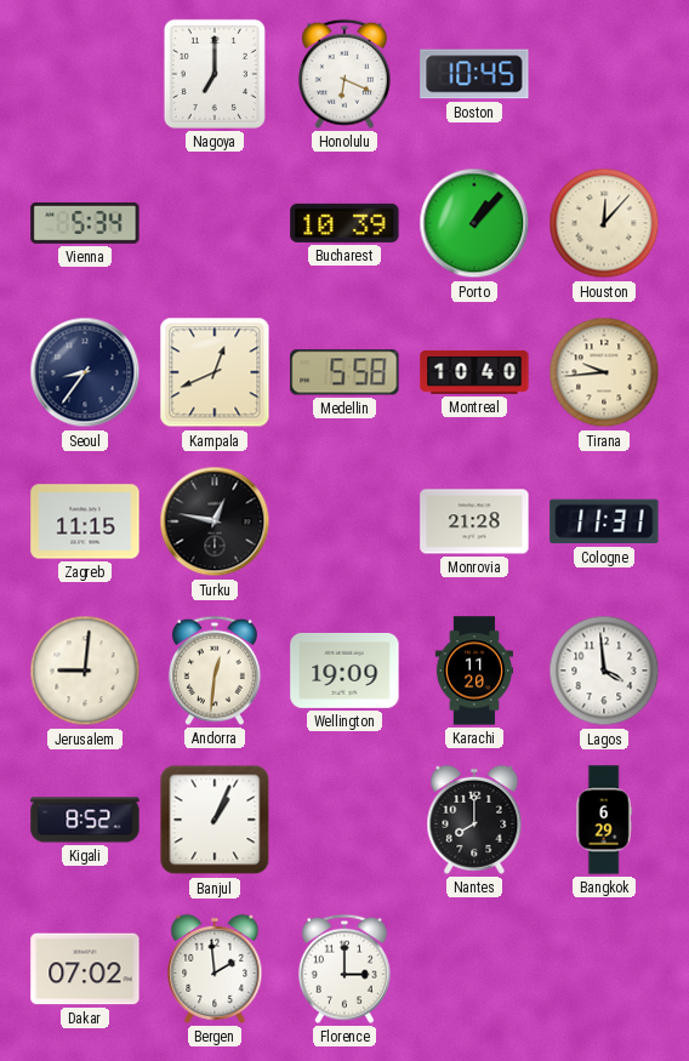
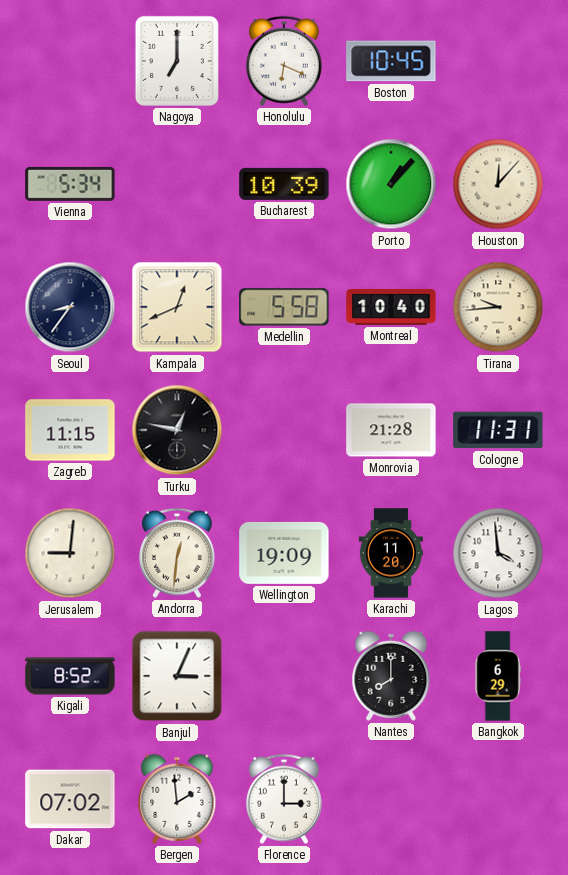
Banjul: 1:04 -> 3:04 (177, 676)
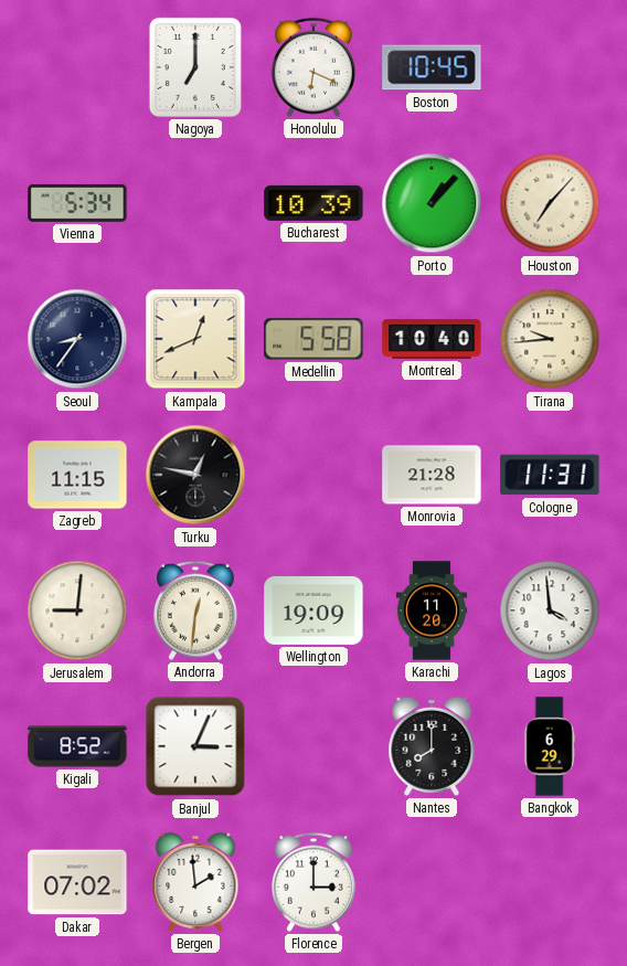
Houston: 12:07 -> 7:07 (550, 203)
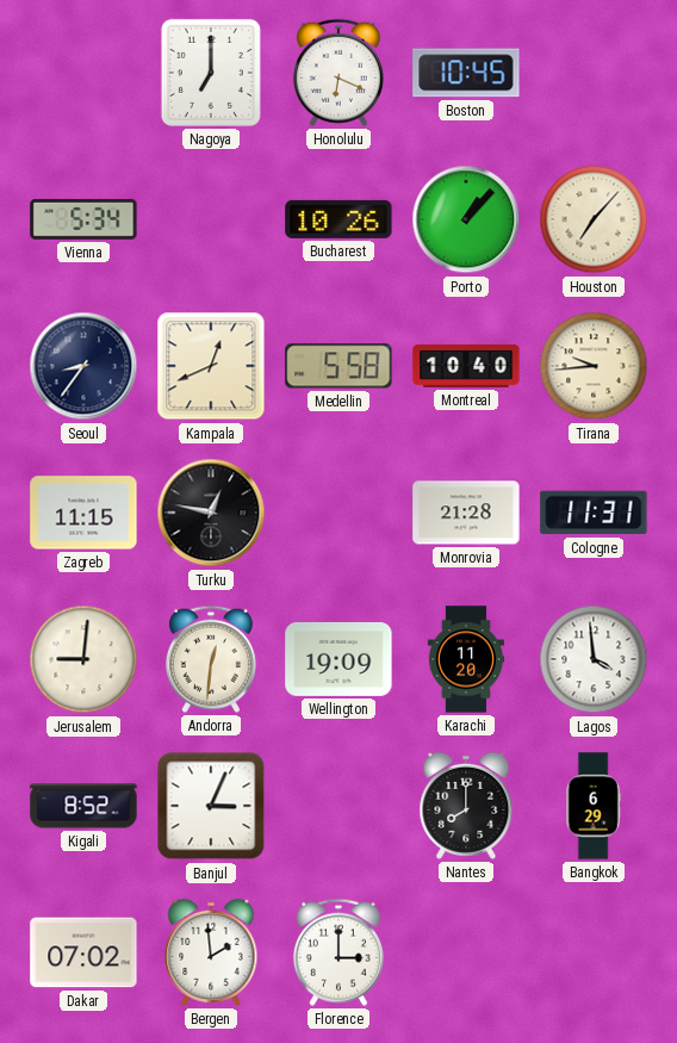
Bucharest: 10:39 -> 10:26 (338, 219)
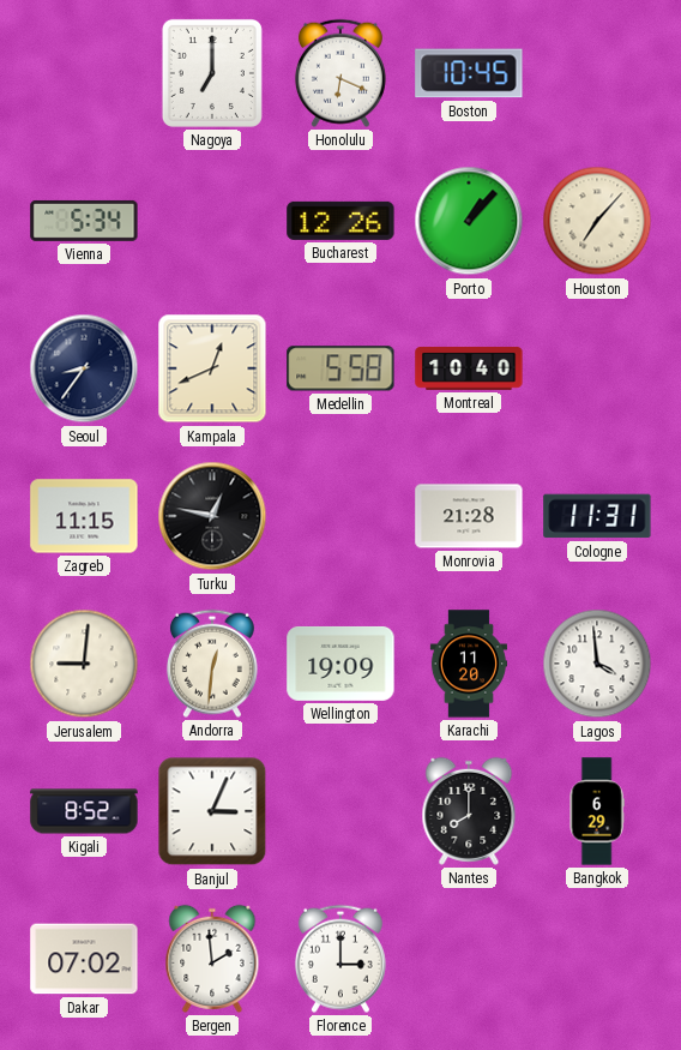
Bucharest: 10:26 -> 12:26 (340, 221)
Tirana: 9:44 -> none (594, 366)
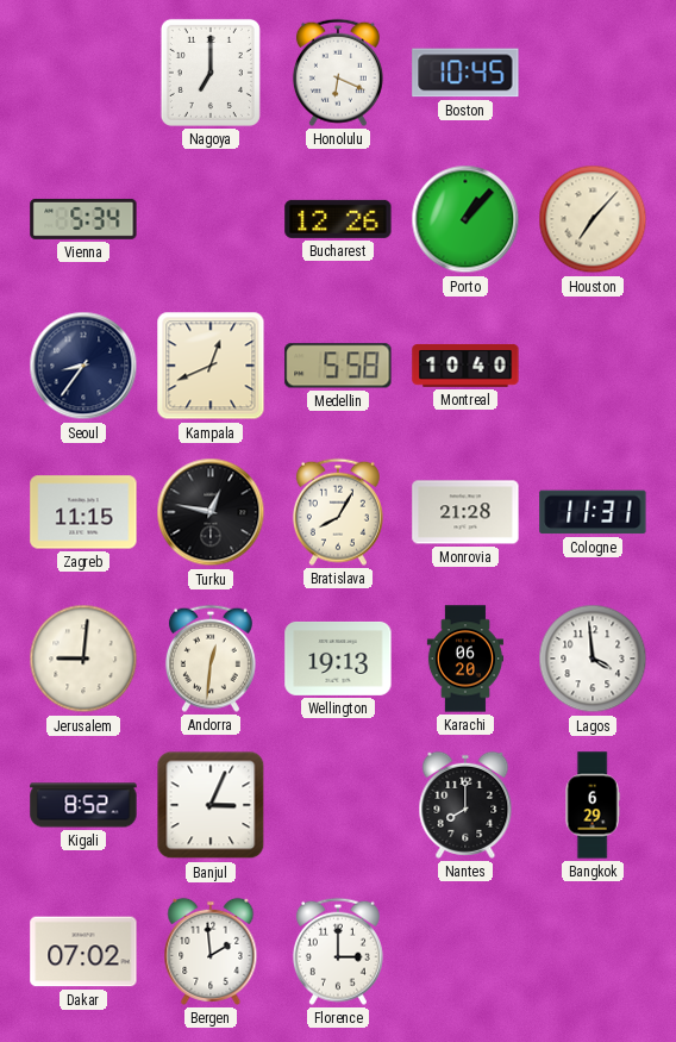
Bratislava: none -> 8:05 (338, 512)
Wellington: 19:09 -> 19:13 (338, 659)
Karachi: 11:20 -> 06:20 (465, 659)
